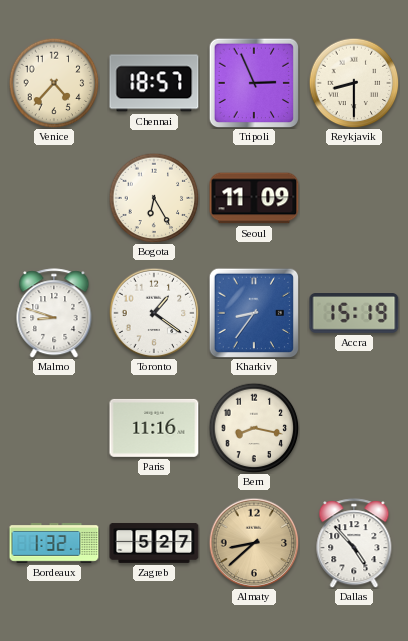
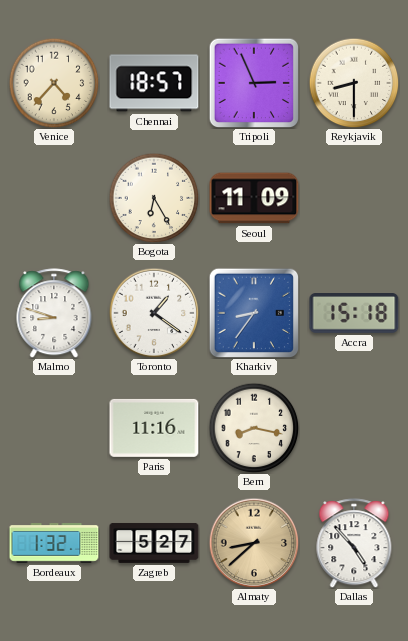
Accra: 15:19 -> 15:18 (354, 314)
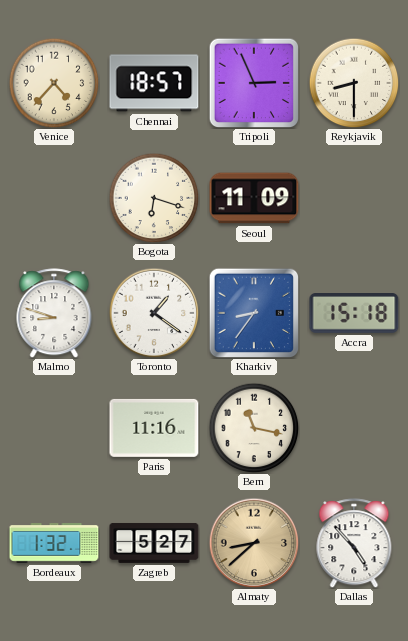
Bogota: 6:25 -> 6:18 (154, 198)
Bern: 8:17 -> 11:17 (254, 428)
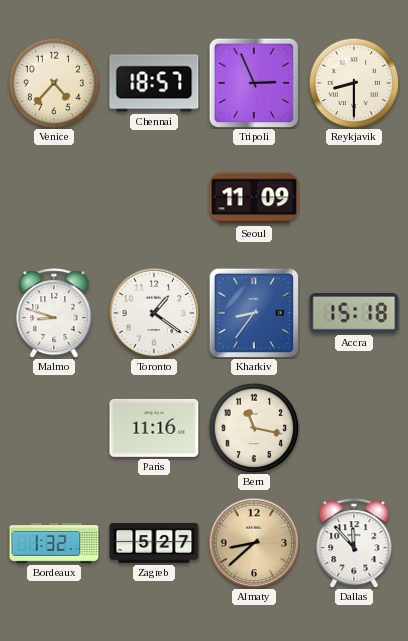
Bogota: 6:18 -> none (154, 198)
Dallas: 4:53 -> 11:53 (354, 543)
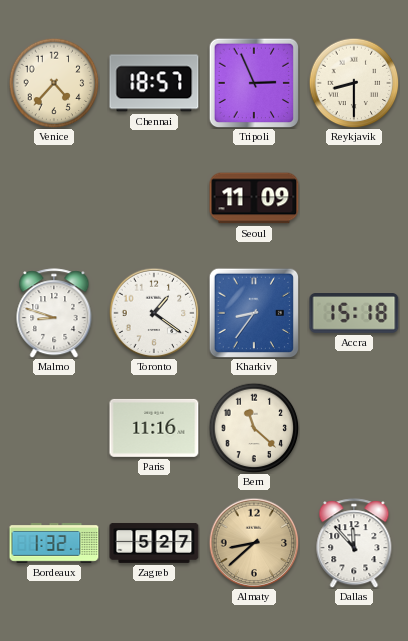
Bern: 11:17 -> 11:22 (254, 428)
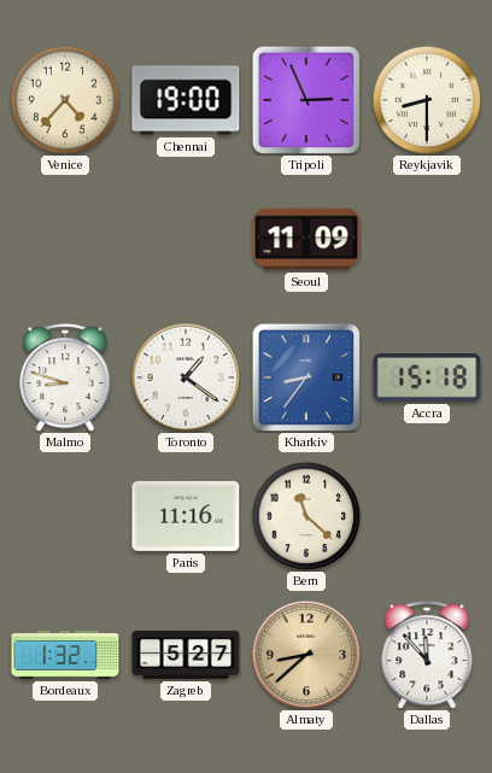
Chennai: 18:57 -> 19:00 (186, 100)
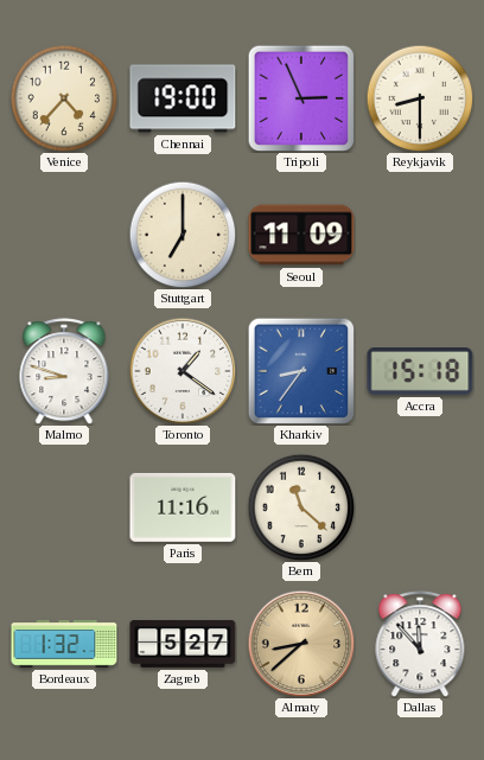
Stuttgart: none -> 7:00 (183, 235)
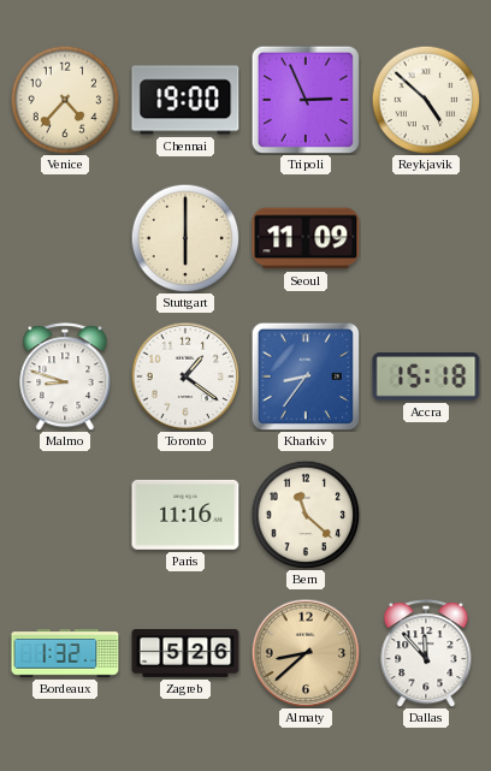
Reykjavik: 8:30 -> 4:52 (426, 100)
Stuttgart: 7:00 -> 6:00 (185, 238)
Zagreb: 5:27 -> 5:26 (185, 653)
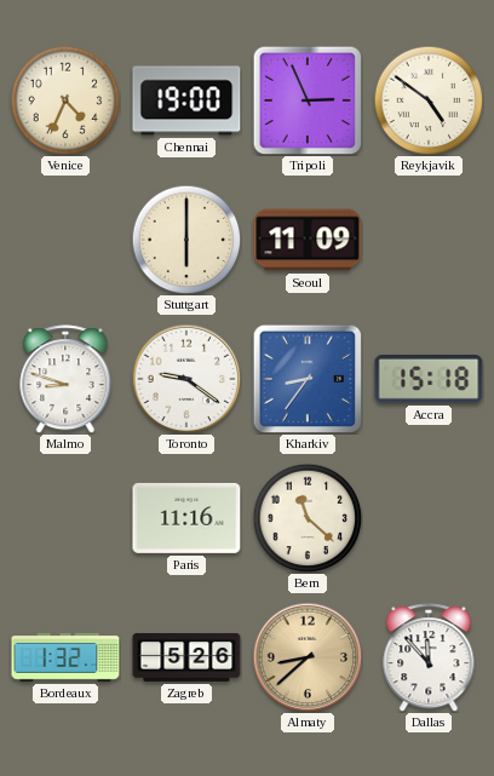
Venice: 4:37 -> 4:34 (65, 100)
Reykjavik: 4:52 -> 4:51 (429, 100)
Toronto: 1:21 -> 9:21 (186, 379)
